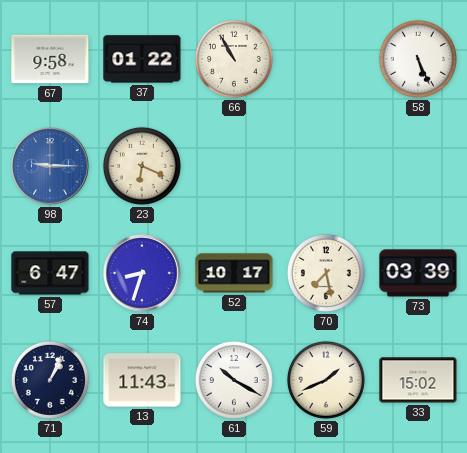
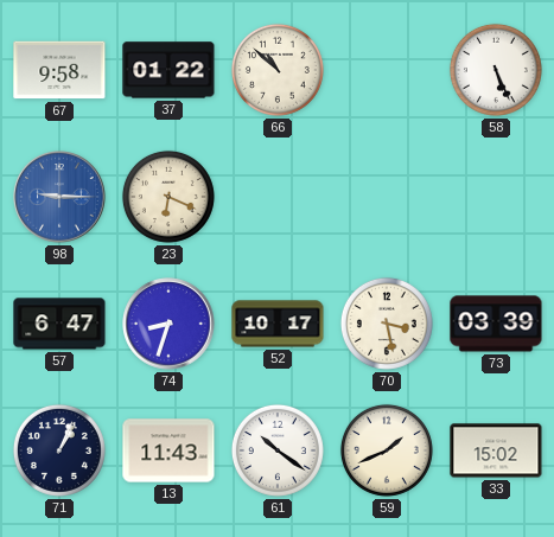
66: 10:55 -> 10:52 (278, 70)
70: 7:28 -> 3:28 (387, 324)
61: 10:20 -> 10:21 (278, 450)
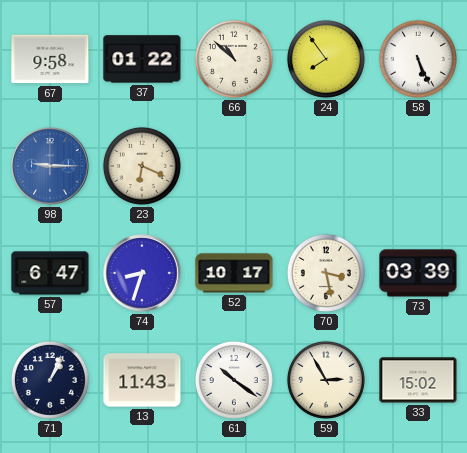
24: none -> 7:54 (326, 59)
59: 1:41 -> 2:55 (326, 380)
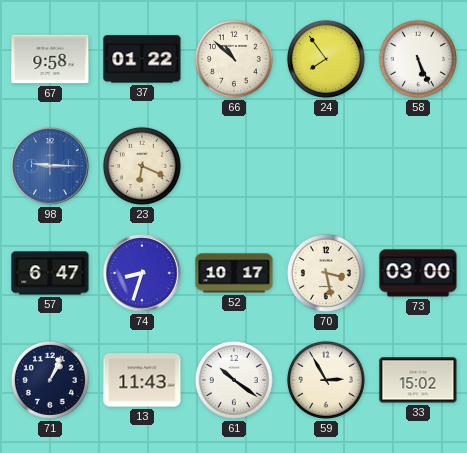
73: 03:39 -> 03:00 (418, 273)
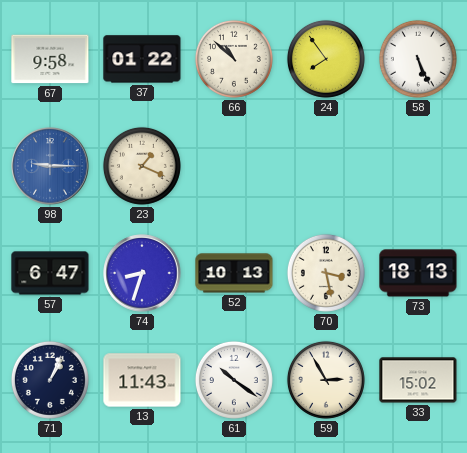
23: 6:19 -> 1:19 (142, 166)
52: 10:17 -> 10:13 (234, 273)
73: 03:00 -> 18:13 (418, 273)
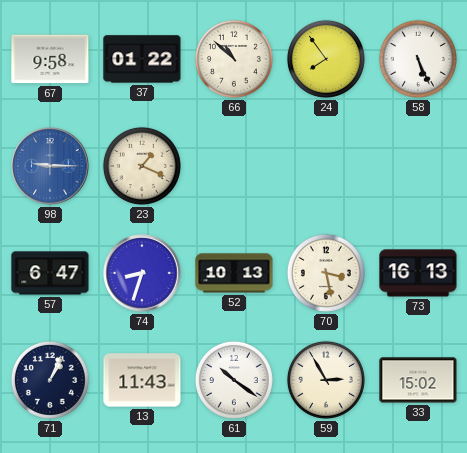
73: 18:13 -> 16:13 (418, 273)
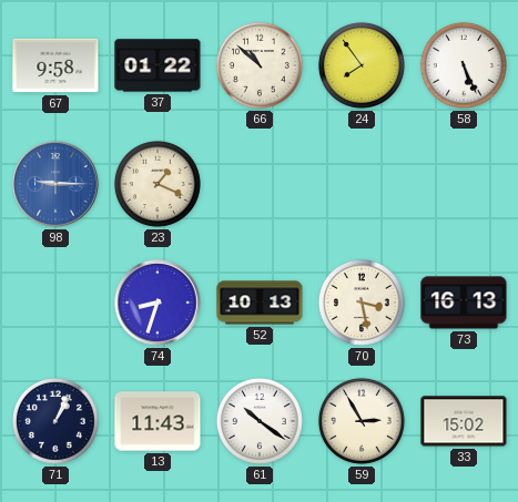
57: 6:47 -> none (50, 273)
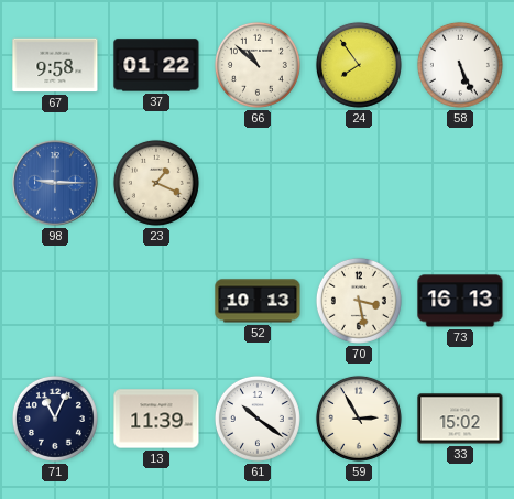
74: 8:33 -> none (158, 303)
71: 1:04 -> 11:04 (55, 419)
13: 11:43 -> 11:39 (156, 419)
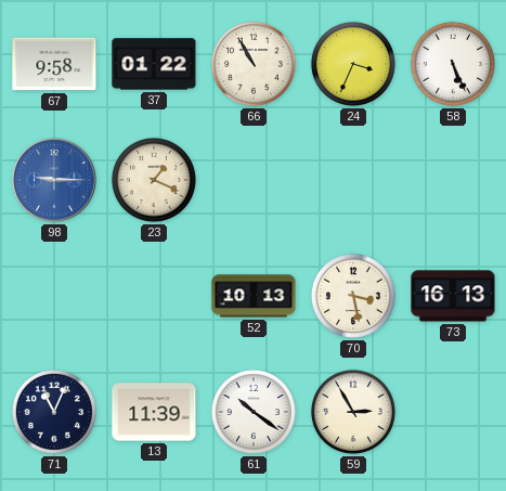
66: 10:52 -> 10:55 (254, 64)
24: 7:54 -> 3:34 (353, 64)
33: 15:02 -> none (460, 419)
